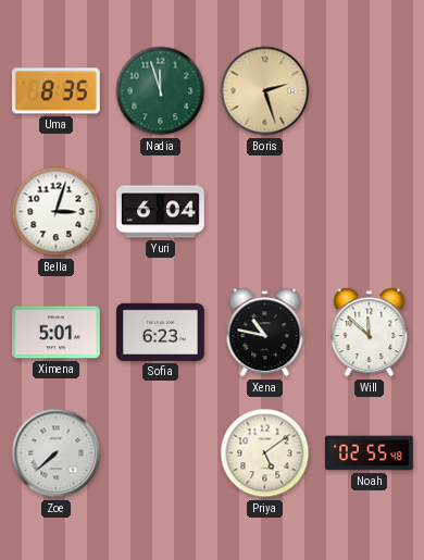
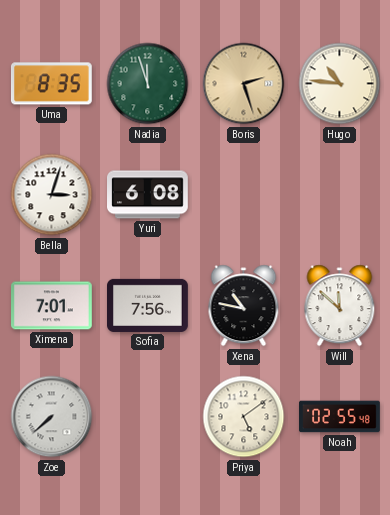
Hugo: none -> 10:46 (340, 84)
Yuri: 6:04 -> 6:08 (148, 195)
Ximena: 5:01 -> 7:01 (52, 306)
Sofia: 6:23 -> 7:56 (148, 305)
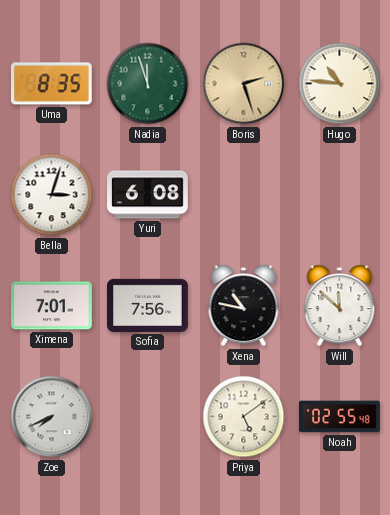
Zoe: 7:38 -> 7:41 (52, 417)
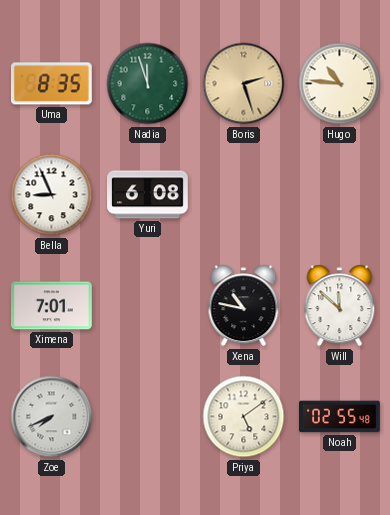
Bella: 3:03 -> 8:56 (52, 195)
Sofia: 7:56 -> none (148, 305)
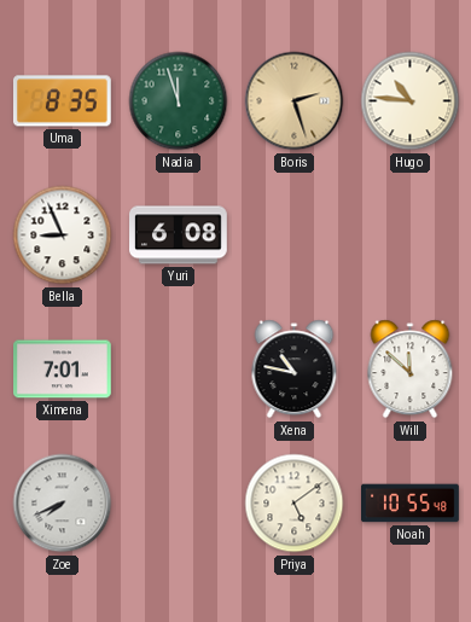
Noah: 02:55 -> 10:55 (411, 504)
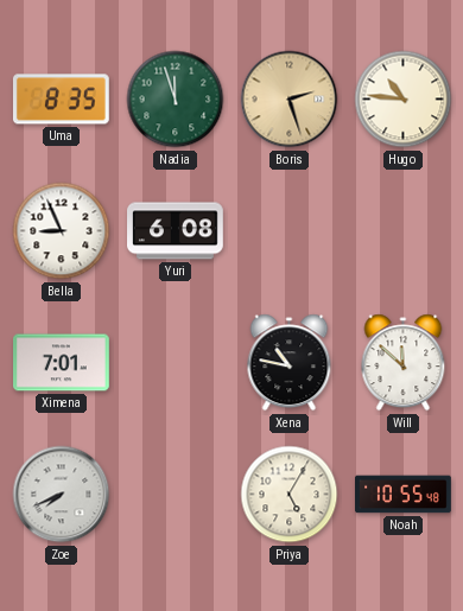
Priya: 5:09 -> 5:05 (290, 495)
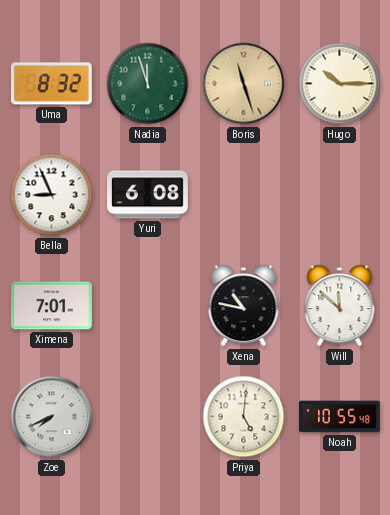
Uma: 8:35 -> 8:32 (51, 84)
Boris: 2:27 -> 11:27 (244, 84)
Hugo: 10:46 -> 10:15 (340, 84)
Priya: 5:05 -> 5:01 (244, 417)
